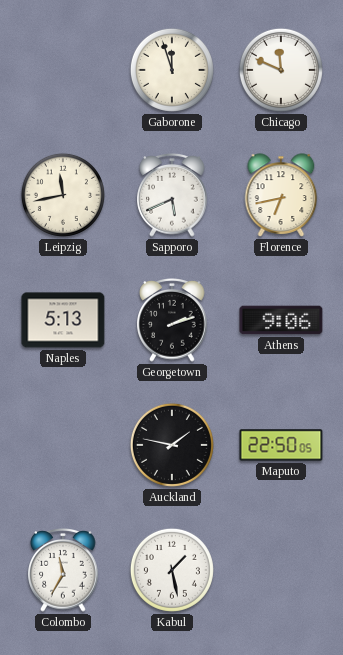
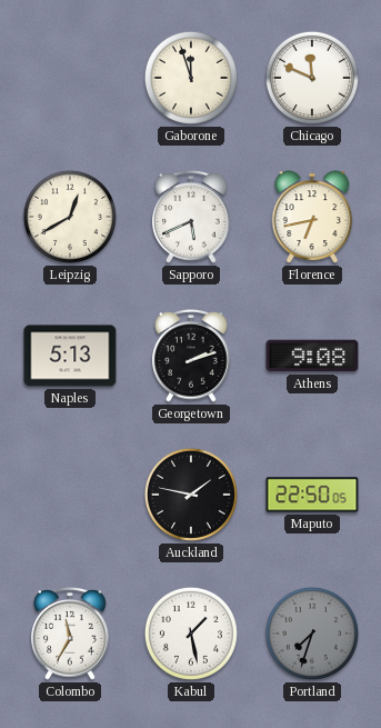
Leipzig: 11:43 -> 12:40 (70, 217)
Athens: 9:06 -> 9:08 (312, 356)
Portland: none -> 7:33 (312, 634)
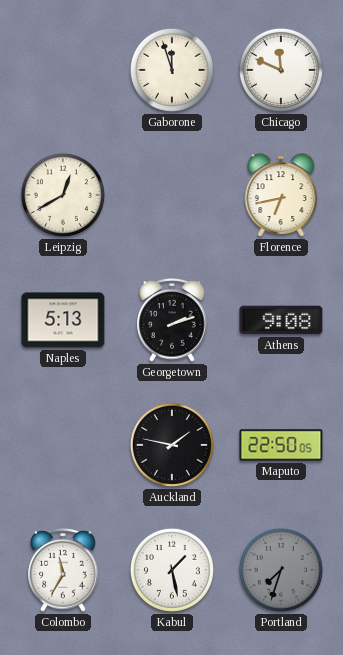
Sapporo: 5:41 -> none (191, 218)
